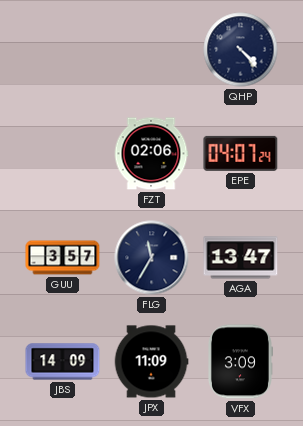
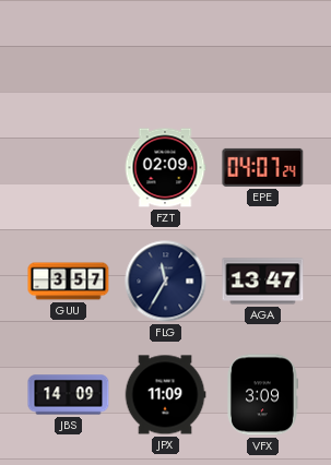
QHP: 4:23 -> none (241, 50)
FZT: 02:06 -> 02:09 (165, 168)
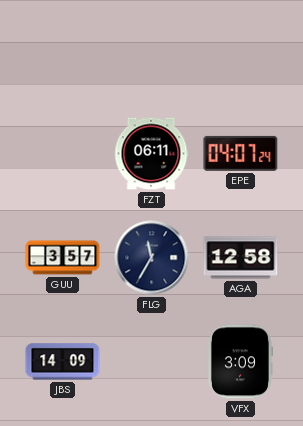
FZT: 02:09 -> 06:11 (151, 154)
AGA: 13:47 -> 12:58 (241, 258)
JPX: 11:09 -> none (165, 395)
